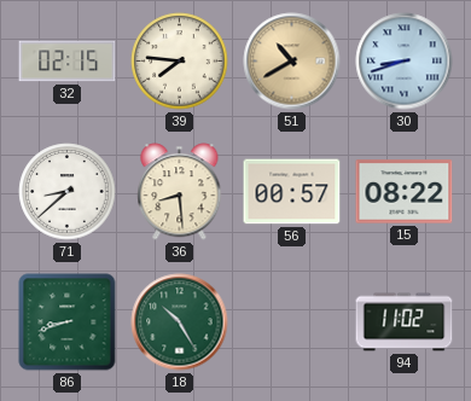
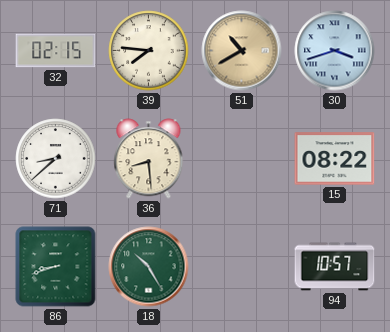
30: 8:42 -> 3:42 (335, 51)
56: 00:57 -> none (292, 192)
94: 11:02 -> 10:57 (335, 267)
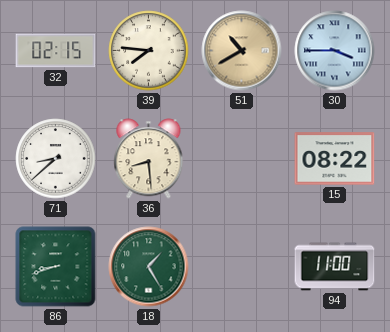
30: 3:42 -> 3:45 (335, 51)
18: 10:25 -> 1:25 (149, 267)
94: 10:57 -> 11:00 (335, 267)
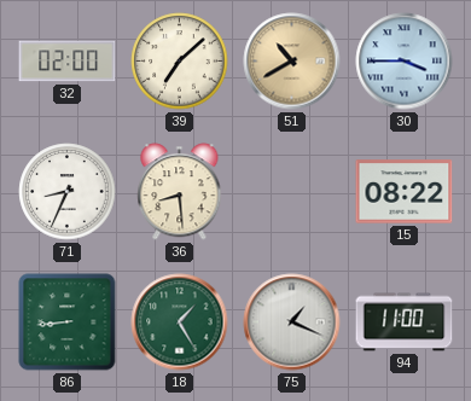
32: 02:15 -> 02:00 (68, 62)
39: 7:46 -> 7:08 (180, 62)
71: 8:38 -> 8:34 (68, 192)
86: 8:42 -> 8:44 (68, 322)
75: none -> 1:19 (292, 322)
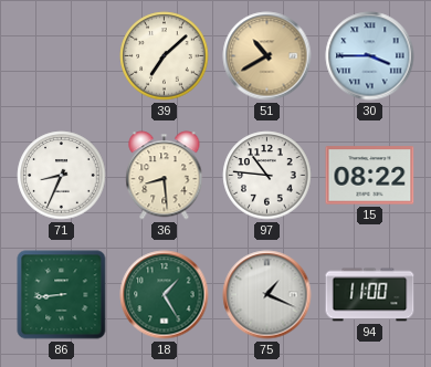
32: 02:00 -> none (68, 62)
97: none -> 10:46 (267, 176)
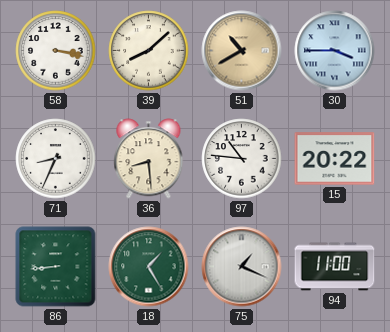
58: none -> 3:17 (56, 51)
39: 7:08 -> 8:08 (149, 51)
15: 08:22 -> 20:22 (335, 159)
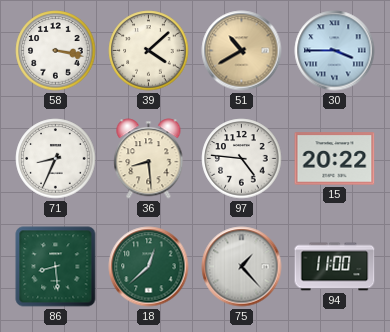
39: 8:08 -> 4:08 (149, 51)
97: 10:46 -> 4:46 (242, 159)
86: 8:44 -> 8:29 (56, 267)
18: 1:25 -> 12:38 (149, 267)
75: 1:19 -> 1:23 (242, 267)
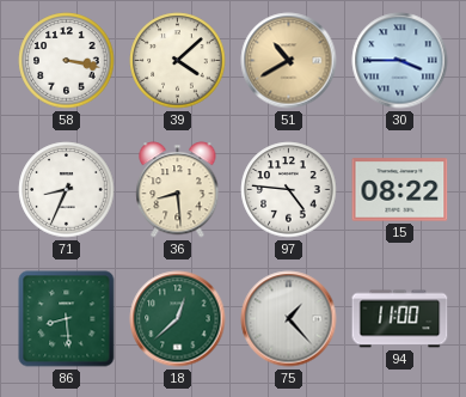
15: 20:22 -> 08:22 (400, 190)
